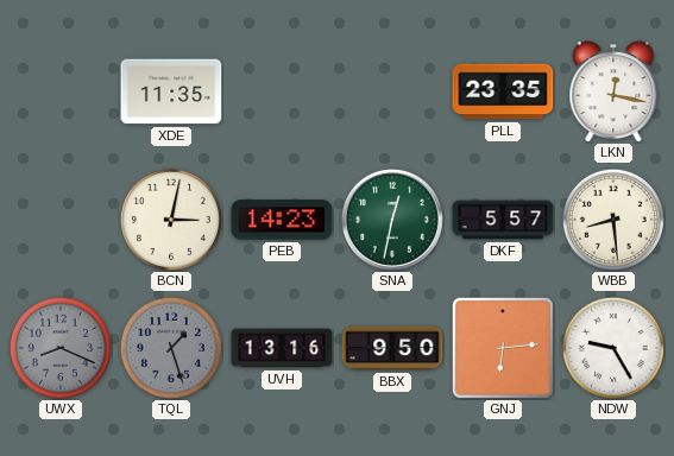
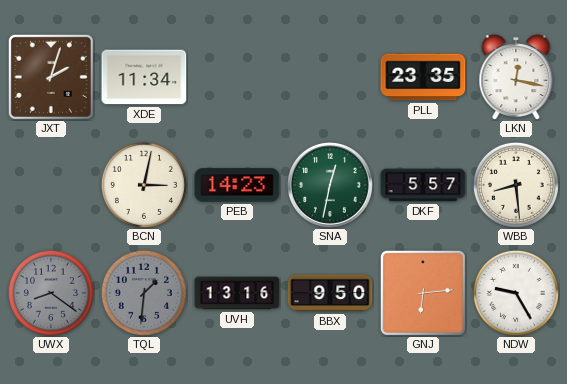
JXT: none -> 2:03 (51, 77)
XDE: 11:35 -> 11:34 (144, 77)
UWX: 8:19 -> 8:21 (51, 293)
TQL: 1:27 -> 1:31 (144, 293)
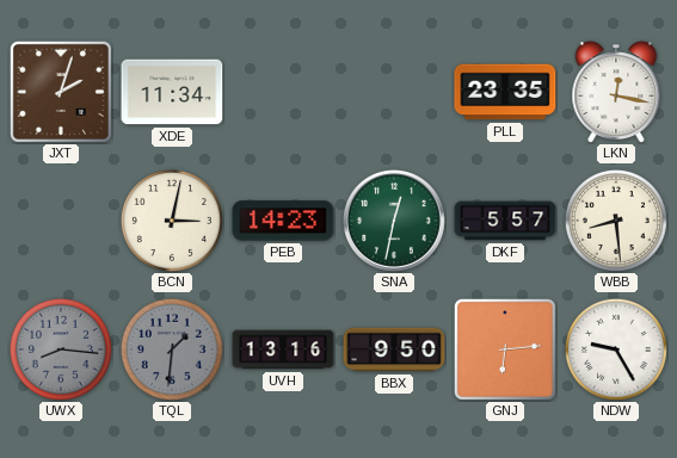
UWX: 8:21 -> 8:16 (61, 349)
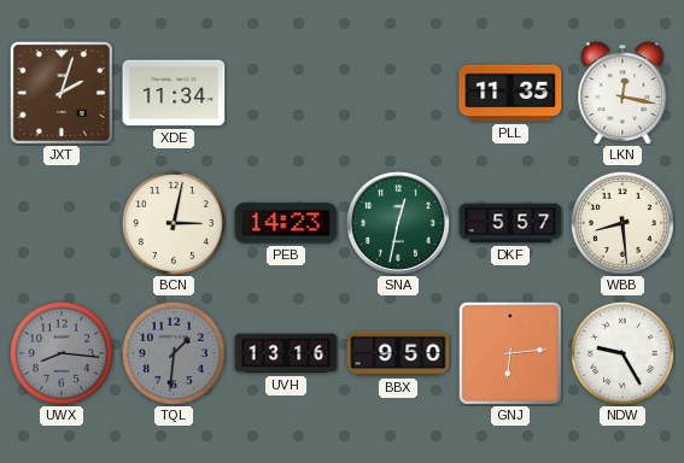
PLL: 23:35 -> 11:35 (510, 93)
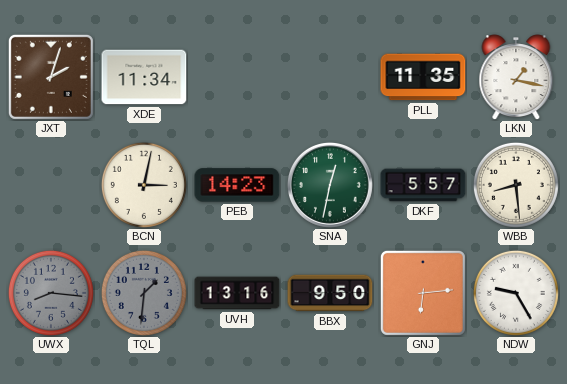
LKN: 12:17 -> 1:17 (516, 77)
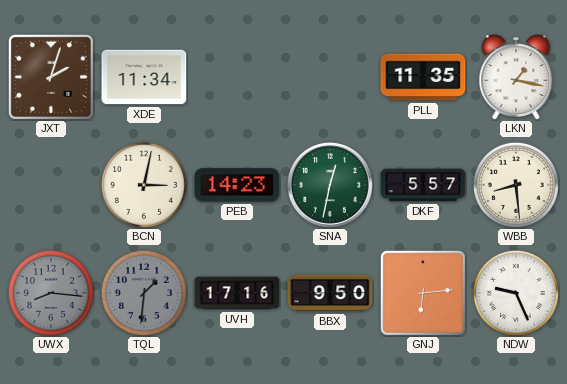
UVH: 13:16 -> 17:16 (237, 293)
NDW: 9:25 -> 9:26 (516, 293)
